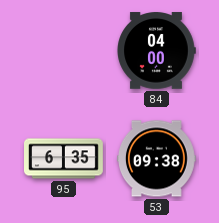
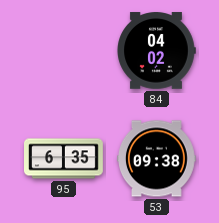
84: 04:00 -> 04:02 (156, 51)
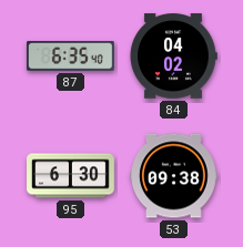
87: none -> 6:35 (70, 55)
95: 6:35 -> 6:30 (71, 176)
